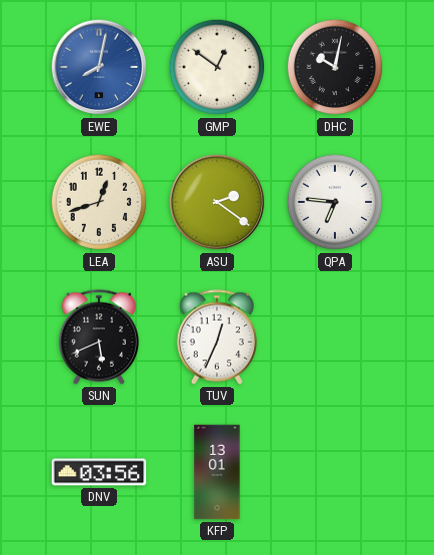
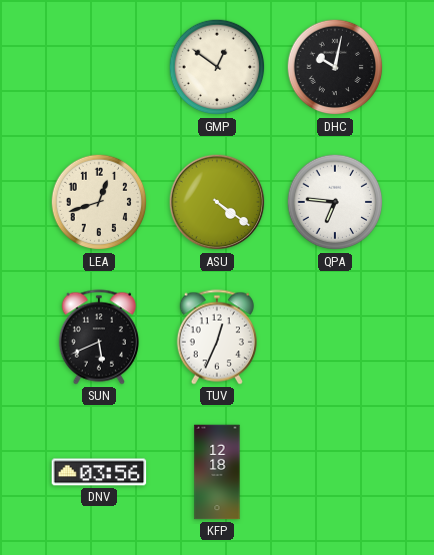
EWE: 8:02 -> none (99, 67)
ASU: 2:21 -> 4:21 (217, 202)
KFP: 13:01 -> 12:18 (217, 472)
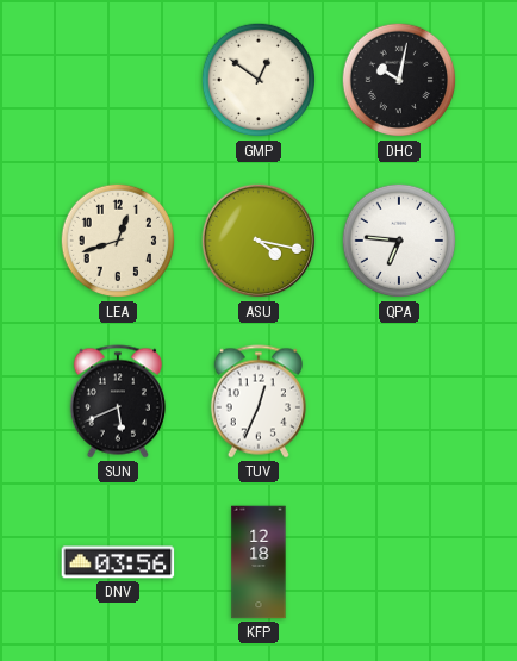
ASU: 4:21 -> 4:17 (258, 241)
